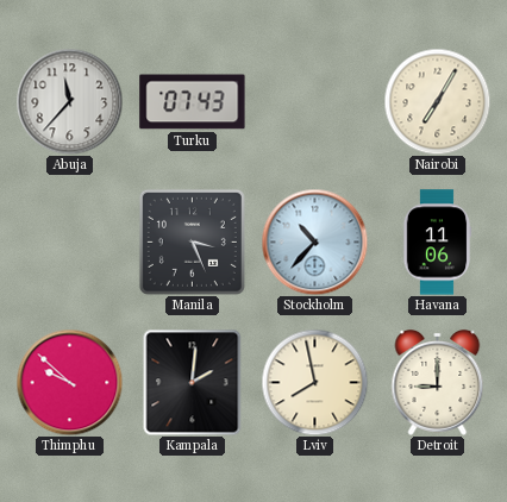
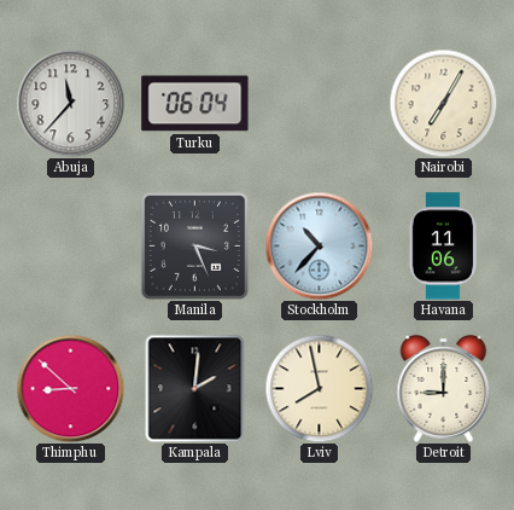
Turku: 07:43 -> 06:04 (195, 104)
Thimphu: 9:52 -> 8:52 (70, 388)
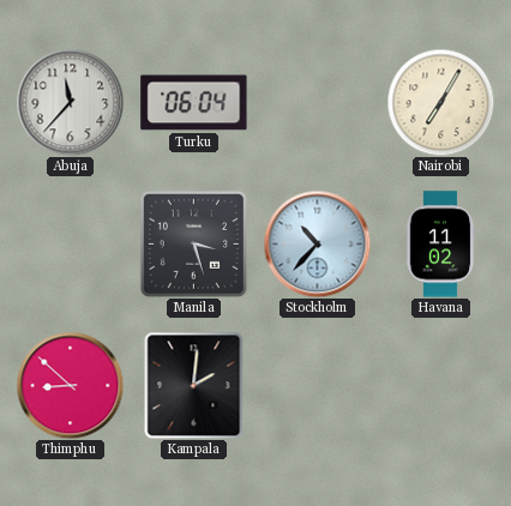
Manila: 3:26 -> 3:27 (193, 243)
Havana: 11:06 -> 11:02 (440, 245)
Lviv: 7:58 -> none (319, 388)
Detroit: 9:00 -> none (444, 389)
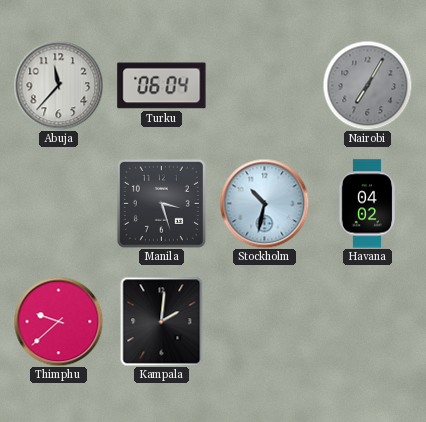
Nairobi dial: cream -> grey (367, 85)
Stockholm: 10:37 -> 10:32 (264, 203)
Havana: 11:02 -> 04:02 (367, 204)
Thimphu: 8:52 -> 9:38 (58, 321)
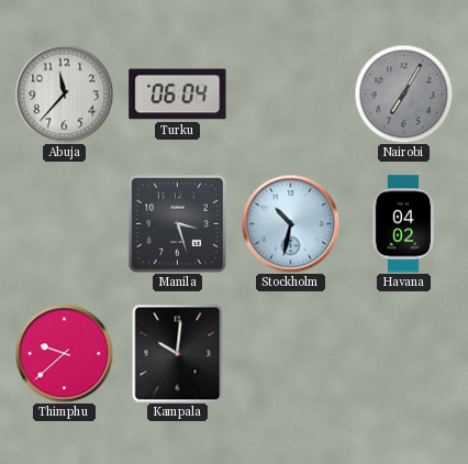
Kampala: 2:01 -> 10:01 (178, 353)
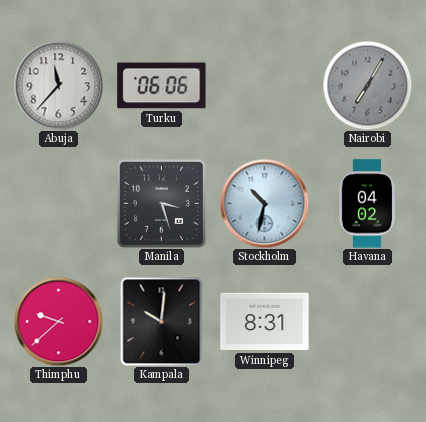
Turku: 06:04 -> 06:06 (162, 86)
Winnipeg: none -> 8:31 (265, 322)
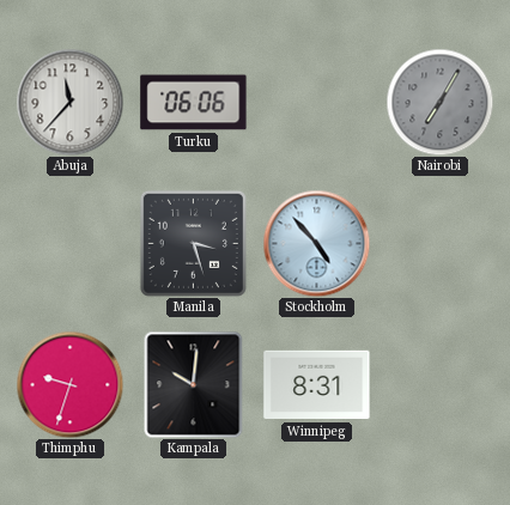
Stockholm: 10:32 -> 4:53 (316, 243)
Havana: 04:02 -> none (367, 204)
Thimphu: 9:38 -> 9:33 (69, 384)
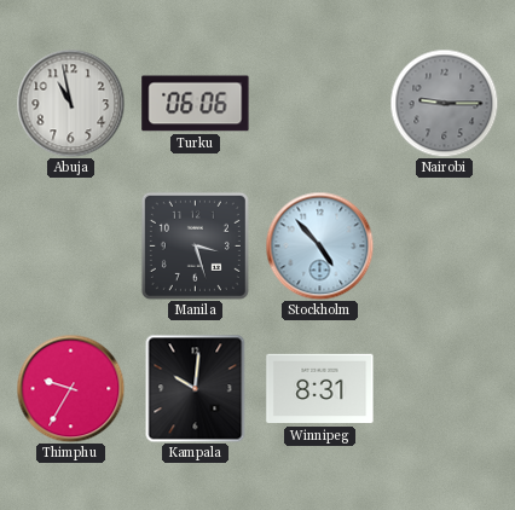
Abuja: 11:37 -> 10:58 (70, 103)
Nairobi: 7:05 -> 9:15 (444, 103)
Thimphu: 9:33 -> 9:35 (70, 388)
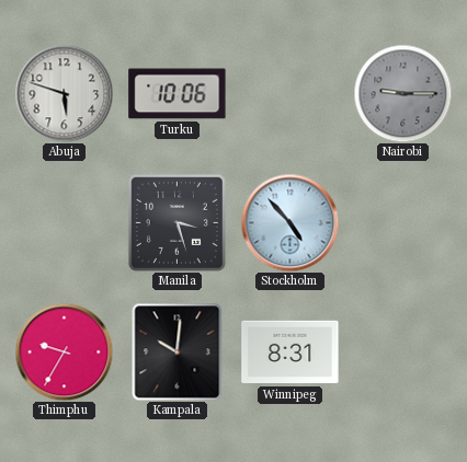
Abuja: 10:58 -> 5:48 (64, 93)
Turku: 06:06 -> 10:06 (178, 94)
